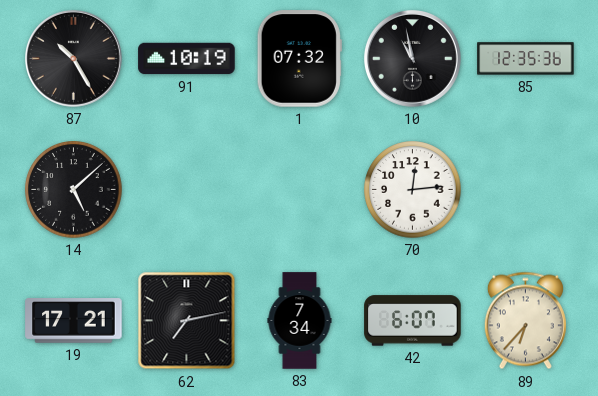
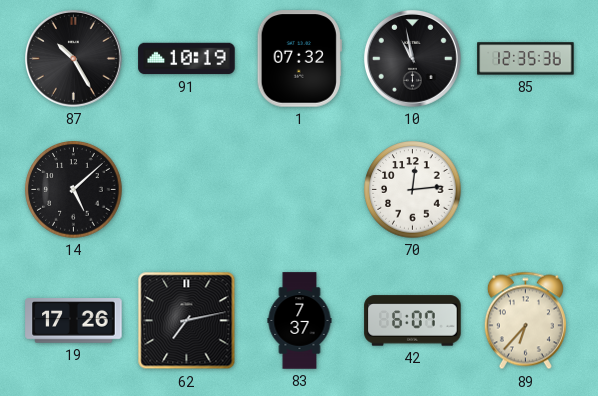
19: 17:21 -> 17:26 (74, 321)
83: 7:34 -> 7:37 (300, 321)
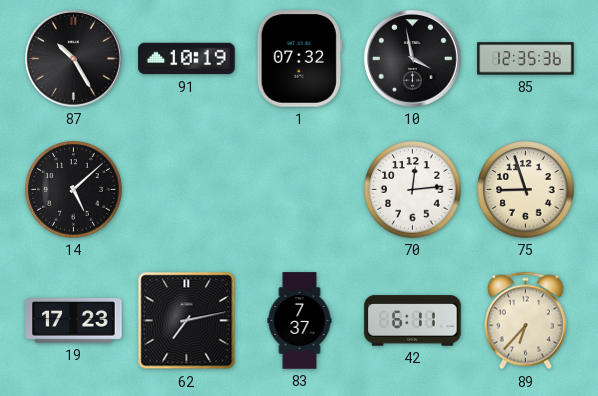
10: 10:58 -> 3:58 (413, 59)
75: none -> 8:57 (526, 190)
19: 17:26 -> 17:23 (74, 321)
42: 6:07 -> 6:11 (413, 321)
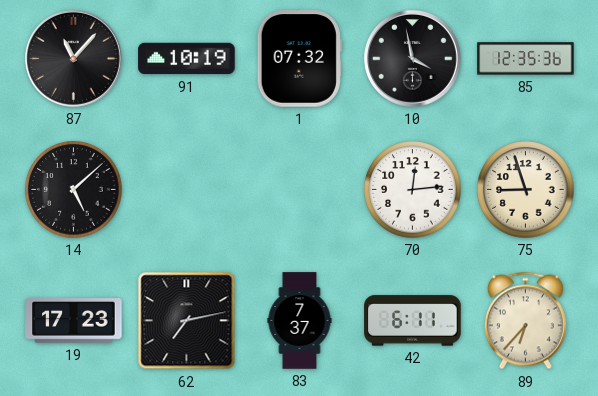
87: 10:25 -> 11:07 (74, 59)
